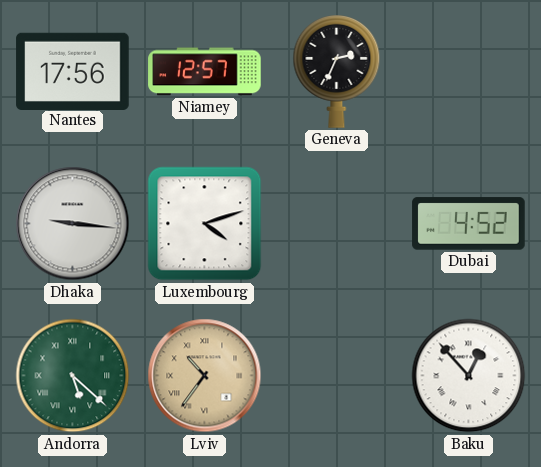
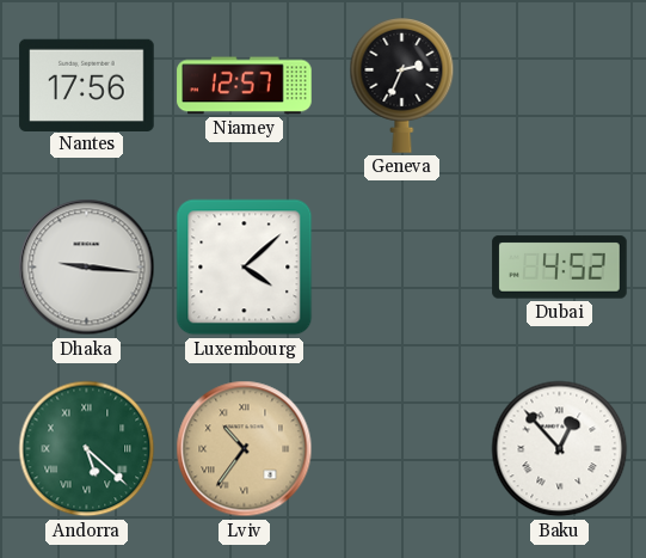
Luxembourg: 4:12 -> 4:08 (245, 268)
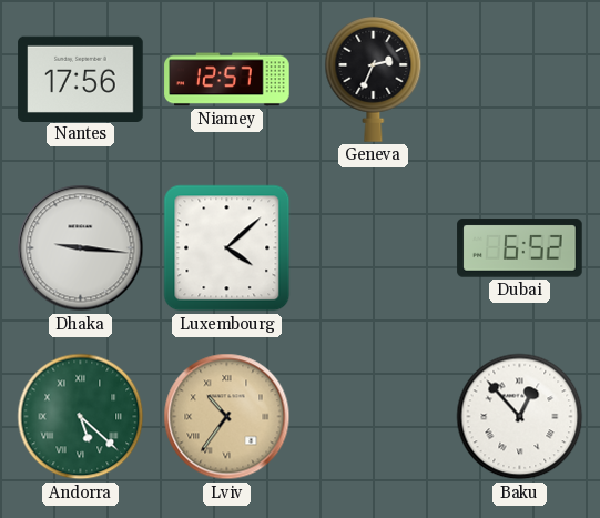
Dubai: 4:52 -> 6:52 (520, 248)
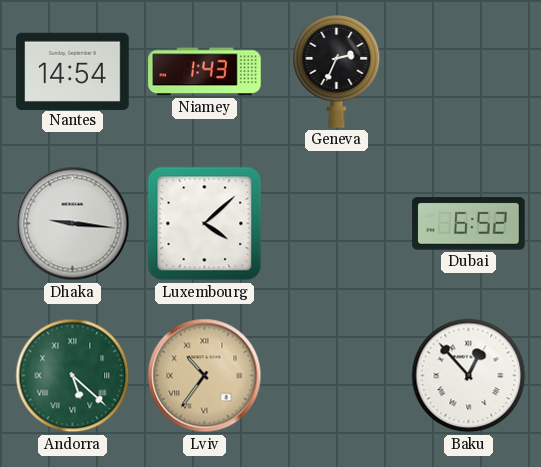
Nantes: 17:56 -> 14:54 (73, 71)
Niamey: 12:57 -> 1:43 (205, 72)
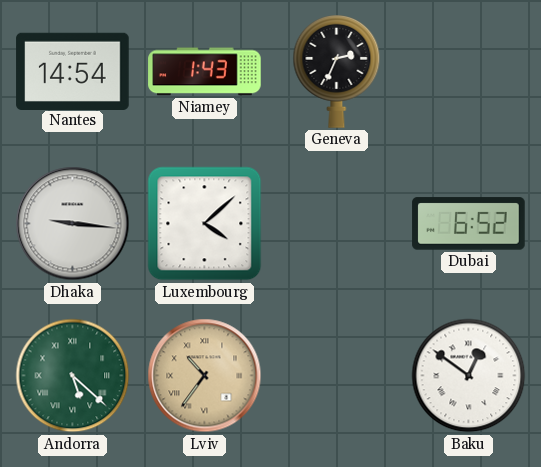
Baku: 12:53 -> 12:51 (469, 376)
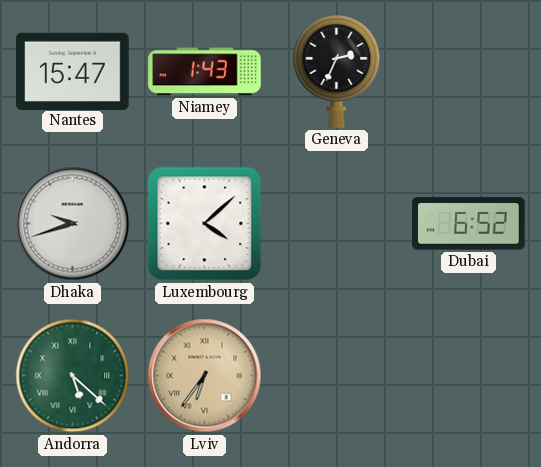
Nantes: 14:54 -> 15:47 (73, 71)
Dhaka: 9:16 -> 9:42 (73, 224)
Lviv: 10:36 -> 6:36 (205, 376)
Baku: 12:51 -> none (469, 376)
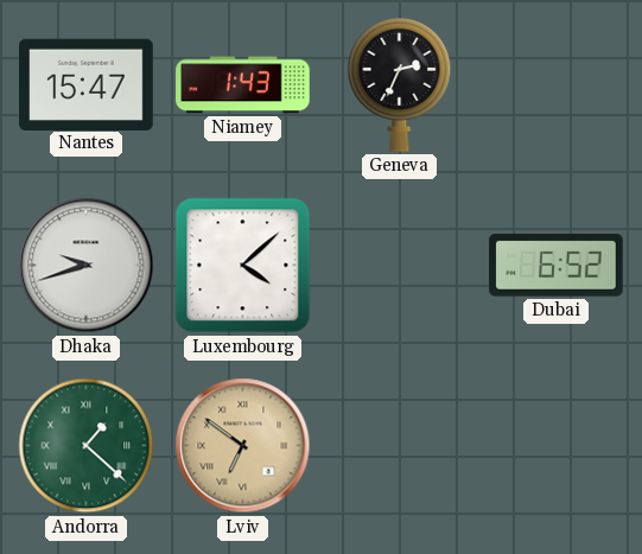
Andorra: 5:22 -> 1:22 (87, 446)
Lviv: 6:36 -> 6:51 (243, 446)
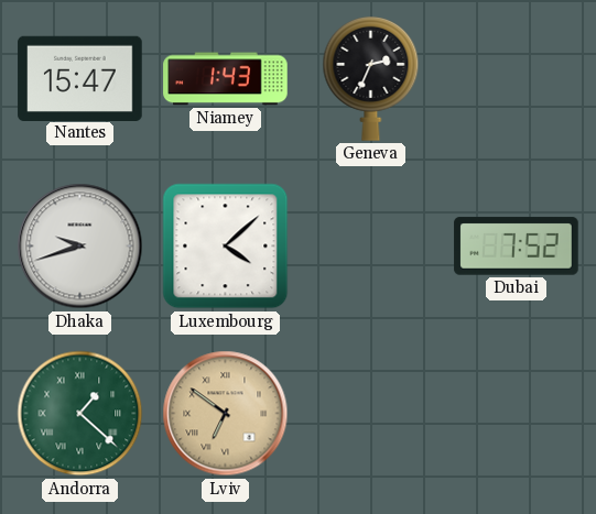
Dubai: 6:52 -> 7:52 (517, 247)
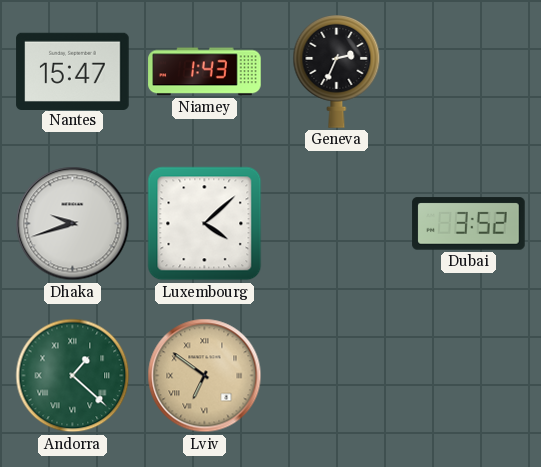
Dubai: 7:52 -> 3:52 (469, 224)
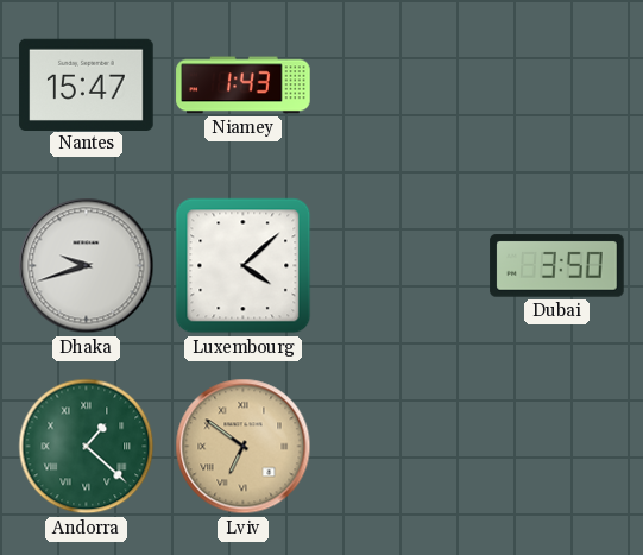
Geneva: 2:34 -> none (337, 72)
Dubai: 3:52 -> 3:50 (557, 266)
